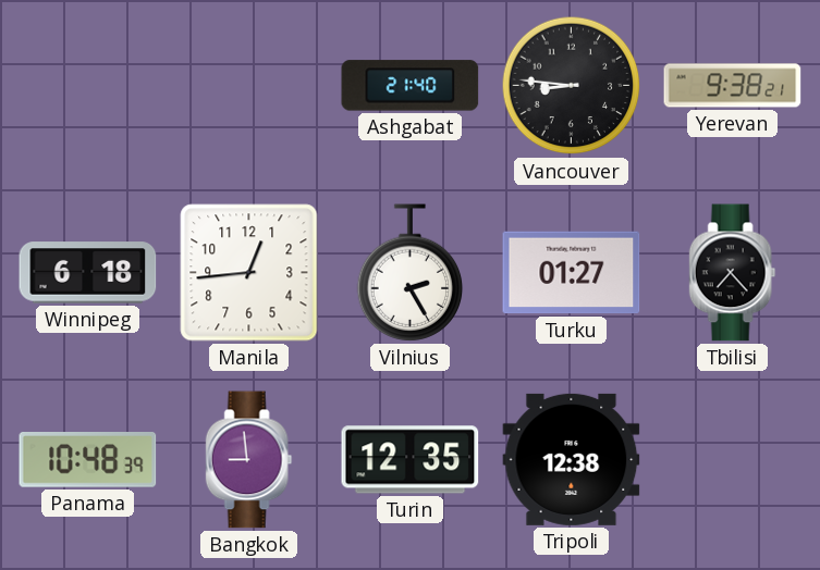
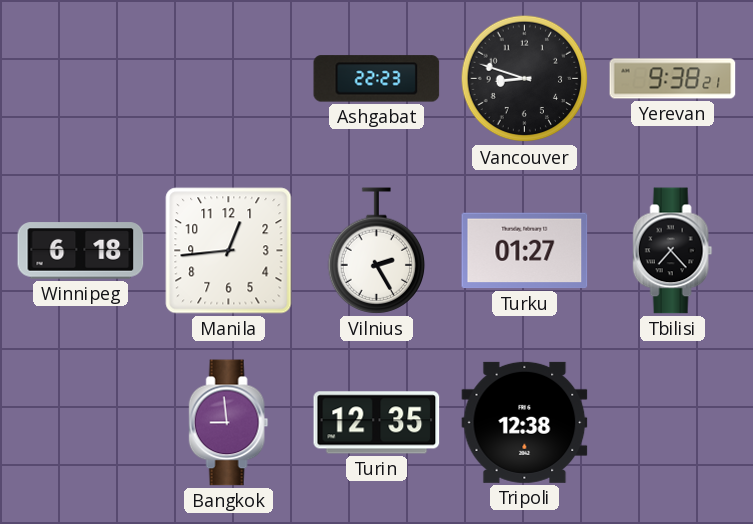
Ashgabat: 21:40 -> 22:23 (377, 79)
Vancouver: 8:46 -> 8:48 (525, 79)
Panama: 10:48 -> none (88, 460)
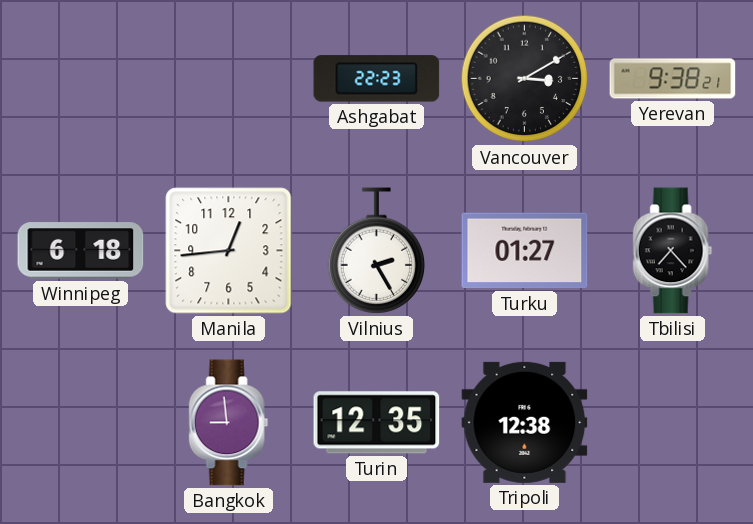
Vancouver: 8:48 -> 3:10 (525, 79)
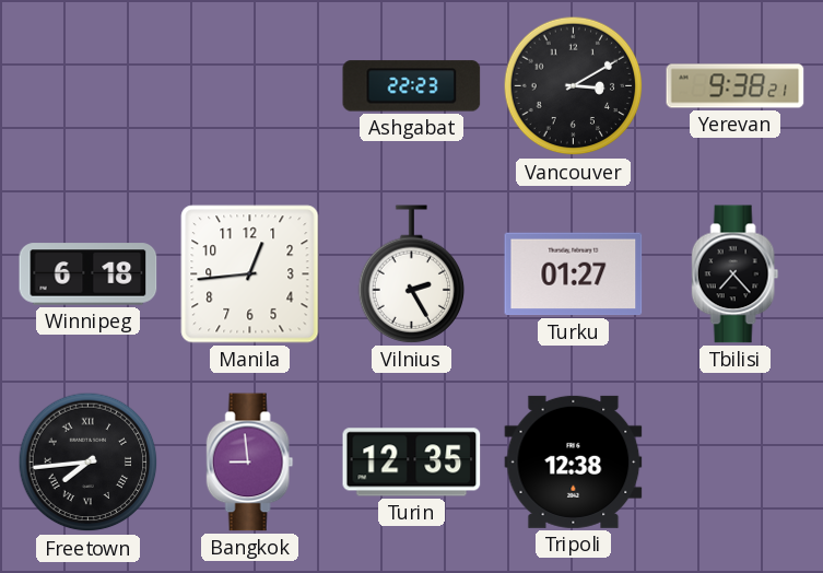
Freetown: none -> 7:44 (89, 463)
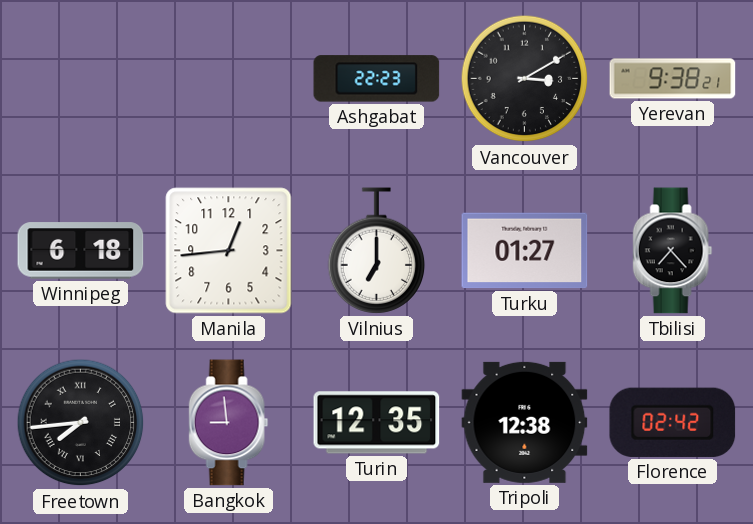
Vilnius: 2:25 -> 7:00 (377, 251)
Florence: none -> 02:42 (673, 422)
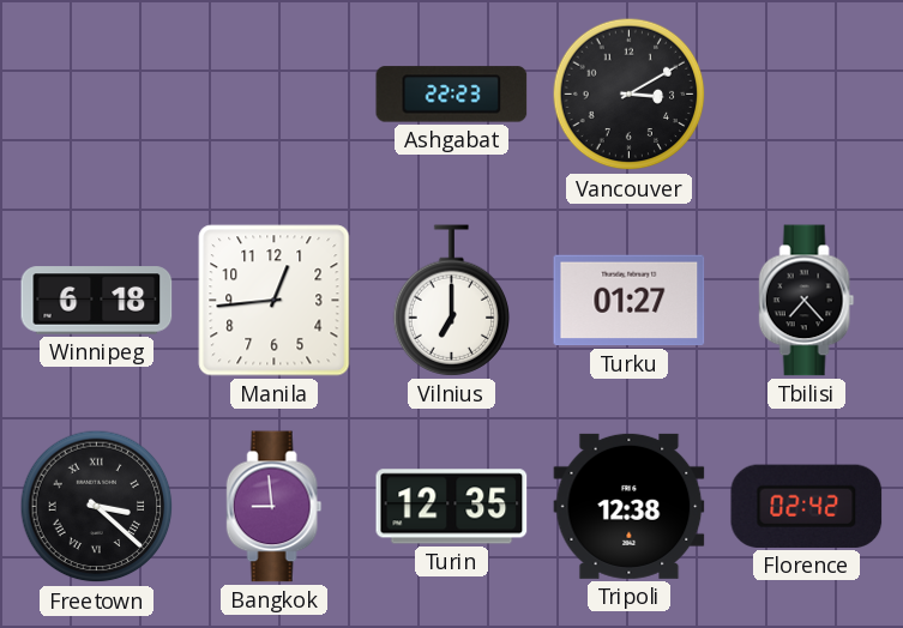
Yerevan: 9:38 -> none (673, 79)
Freetown: 7:44 -> 3:22 (97, 507)
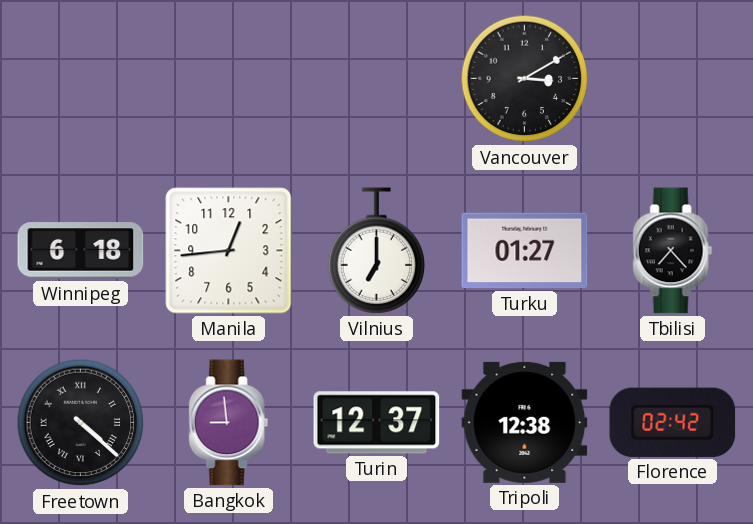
Ashgabat: 22:23 -> none (452, 95)
Freetown: 3:22 -> 4:22 (81, 423)
Turin: 12:35 -> 12:37 (377, 423)
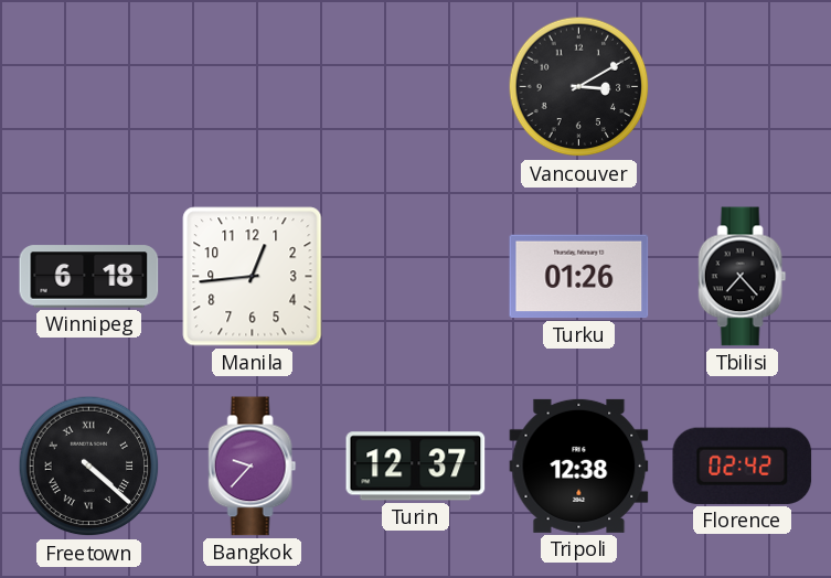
Vilnius: 7:00 -> none (377, 251)
Turku: 01:27 -> 01:26 (579, 277)
Bangkok: 8:59 -> 9:37 (253, 467)
